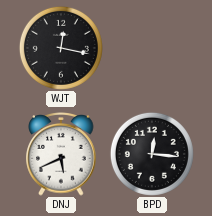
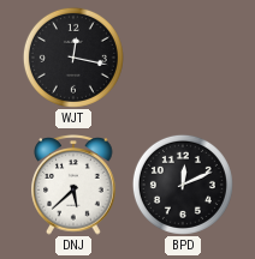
DNJ: 5:41 -> 5:38 (73, 185)
BPD: 12:16 -> 12:11 (183, 185)
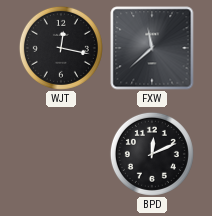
FXW: none -> 11:38 (152, 48)
DNJ: 5:38 -> none (73, 185)
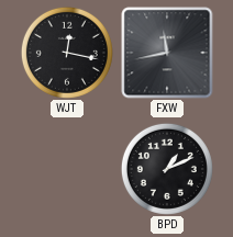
FXW: 11:38 -> 11:43 (167, 53)
BPD: 12:11 -> 1:11 (167, 169)
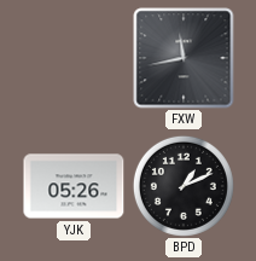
WJT: 12:17 -> none (67, 53)
YJK: none -> 05:26 (74, 186)
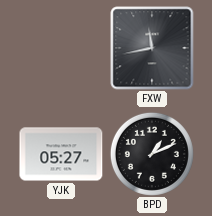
YJK: 05:26 -> 05:27 (61, 154)
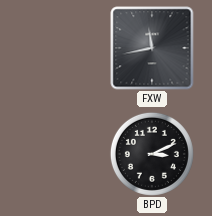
YJK: 05:27 -> none (61, 154)
BPD: 1:11 -> 3:11 (152, 154)
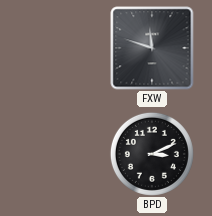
FXW: 11:43 -> 11:48 (152, 48)
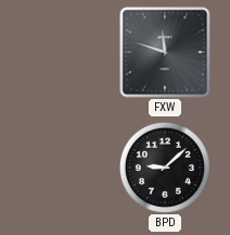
BPD: 3:11 -> 9:08 (165, 168)
